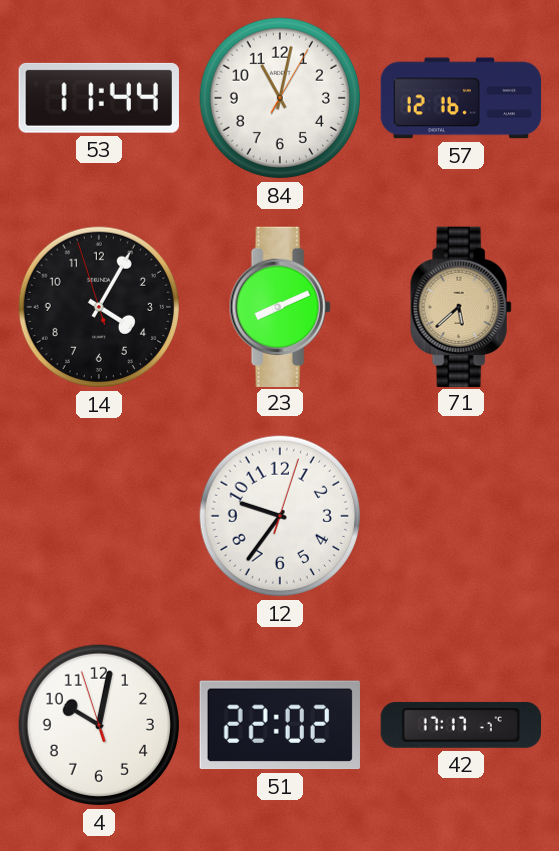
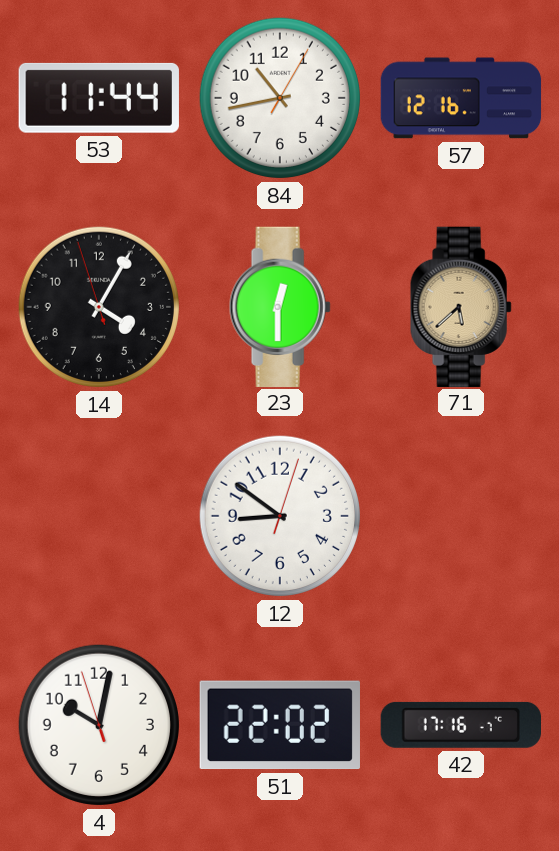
84: 11:02 -> 10:43 (280, 98)
23: 8:11 -> 12:30 (280, 306)
12: 9:36 -> 8:51 (280, 516)
42: 17:17 -> 17:16 (460, 725)
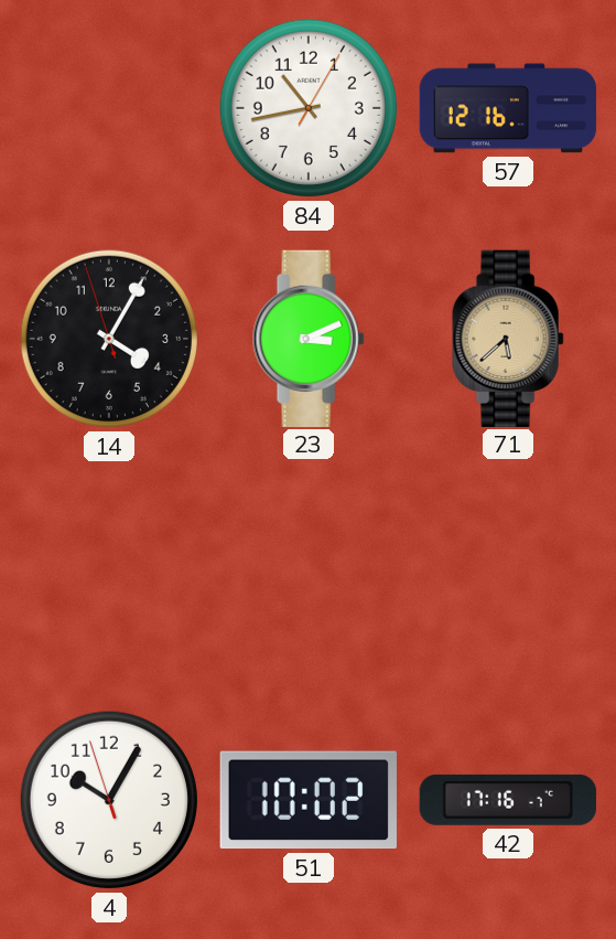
53: 11:44 -> none (99, 98)
23: 12:30 -> 3:11 (309, 338)
12: 8:51 -> none (280, 516)
4: 10:01 -> 10:04 (109, 800)
51: 22:02 -> 10:02 (309, 800)
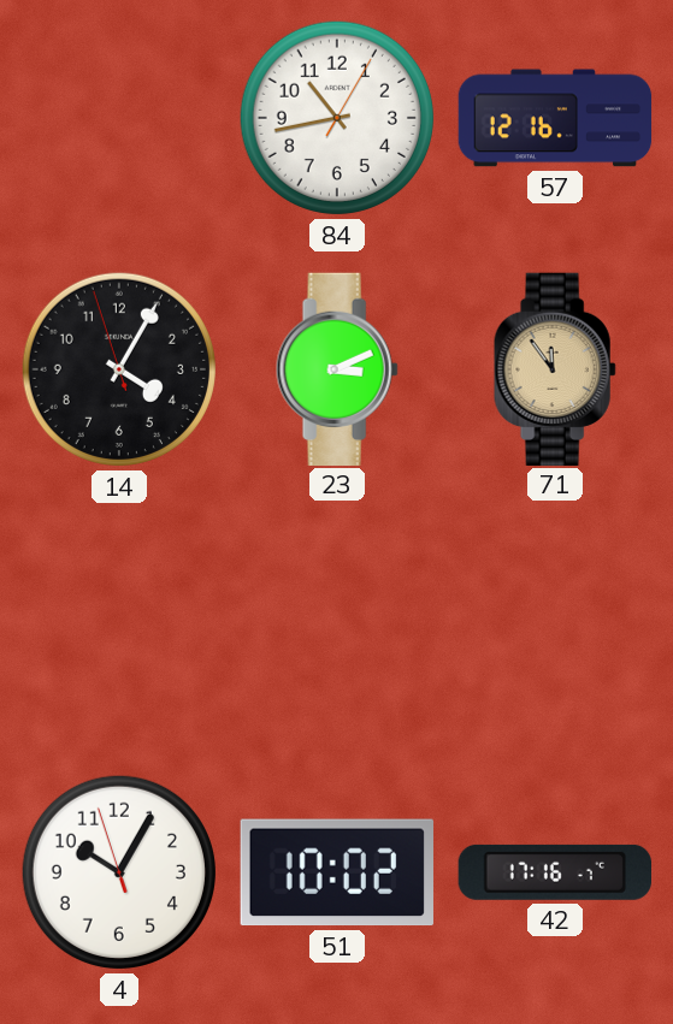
71: 5:38 -> 11:54 (555, 368)
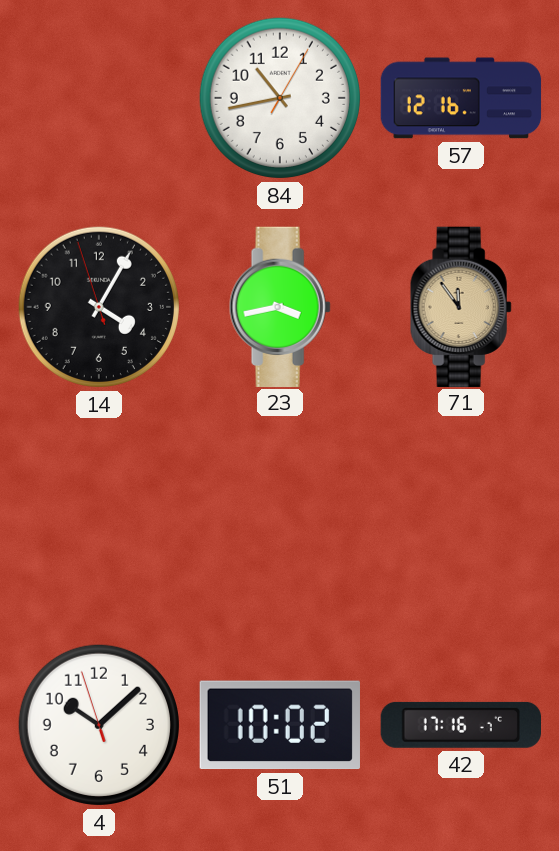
23: 3:11 -> 3:43 (280, 306)
4: 10:04 -> 10:07 (99, 725)
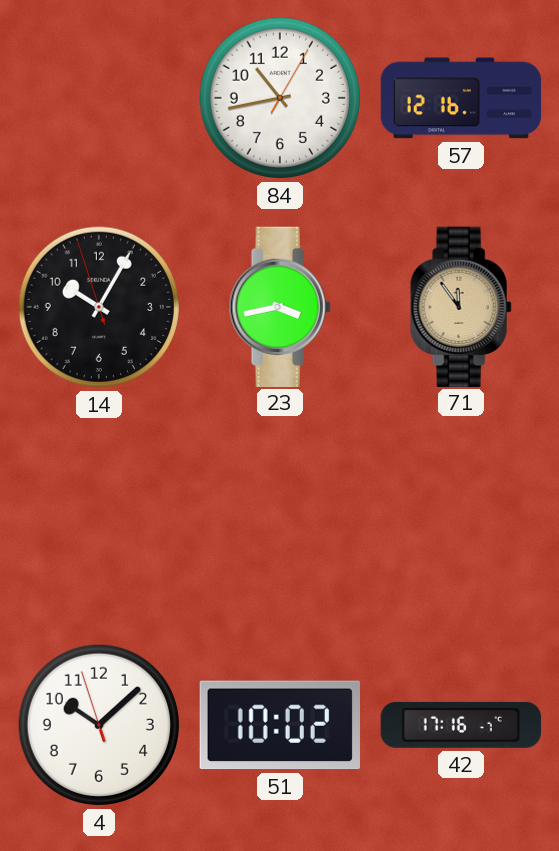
14: 4:04 -> 10:04 (99, 307)
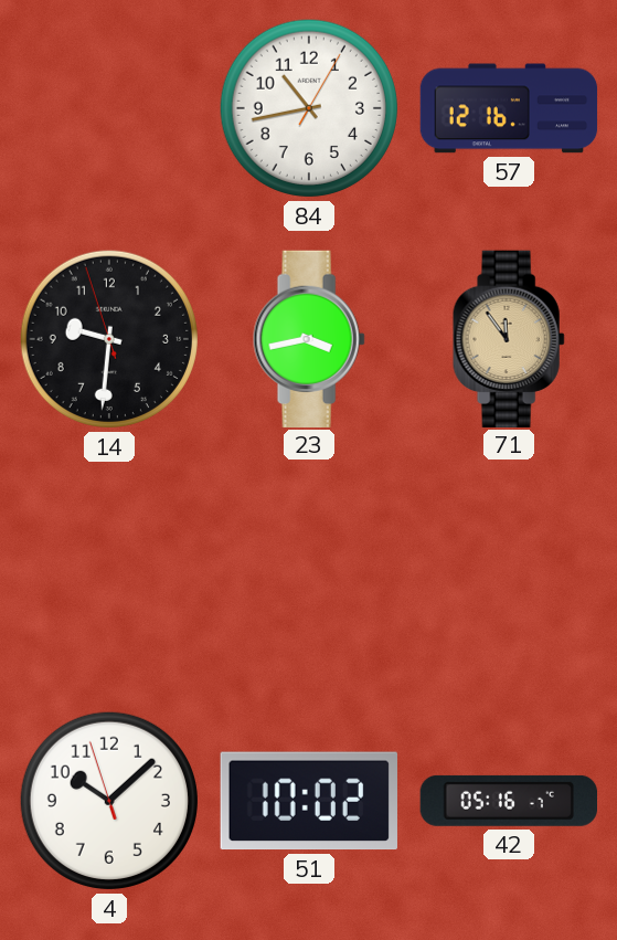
14: 10:04 -> 9:30 (109, 339)
42: 17:16 -> 05:16 (508, 801)
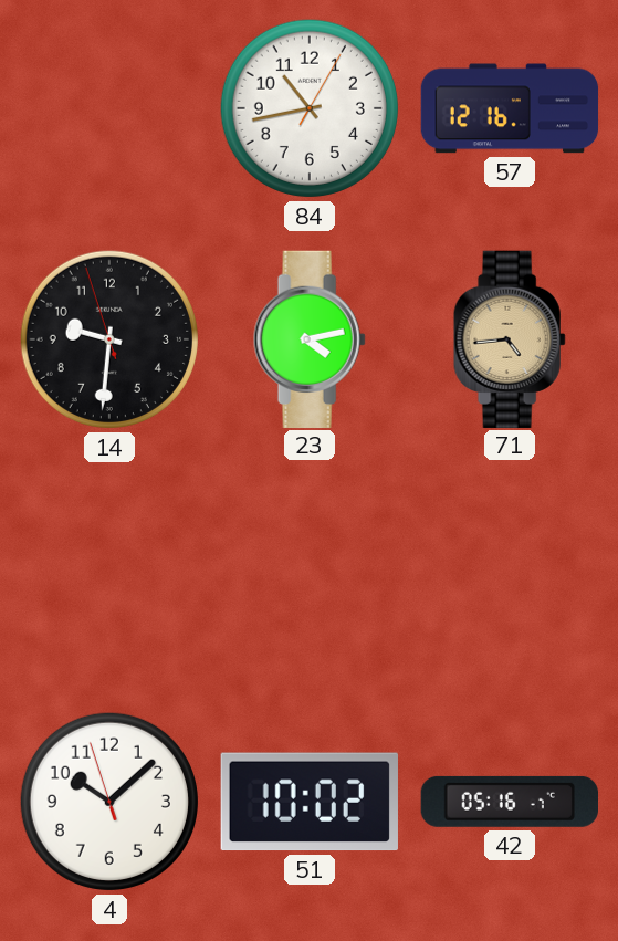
23: 3:43 -> 4:13 (310, 338)
71: 11:54 -> 4:44 (510, 338)
